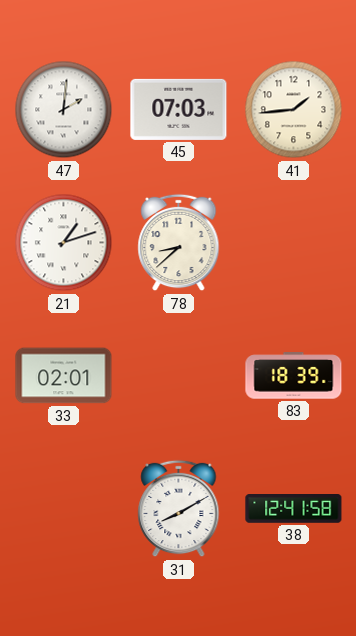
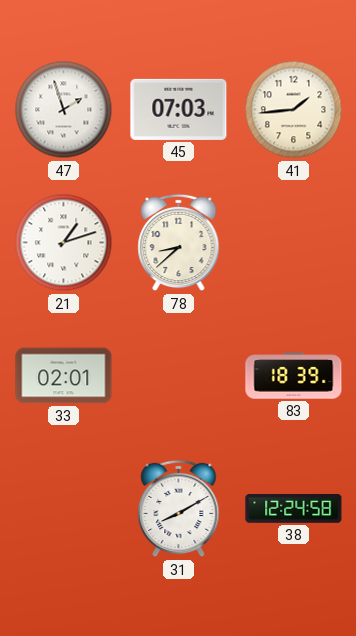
47: 2:01 -> 1:57 (64, 110)
38: 12:41 -> 12:24 (294, 509)
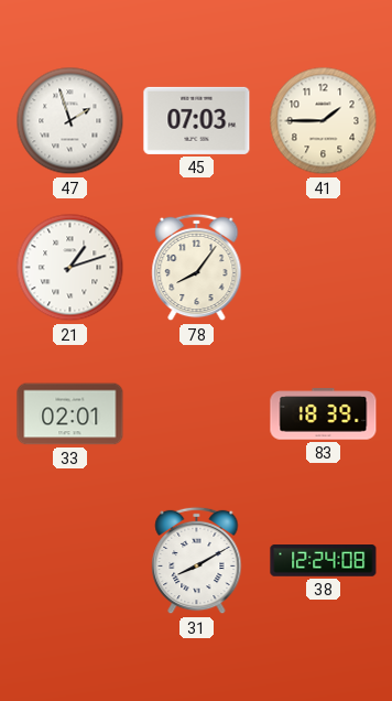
41: 1:44 -> 1:45 (324, 121)
78: 8:38 -> 8:06 (197, 268)
38: 12:24:58 -> 12:24:08 (324, 561)
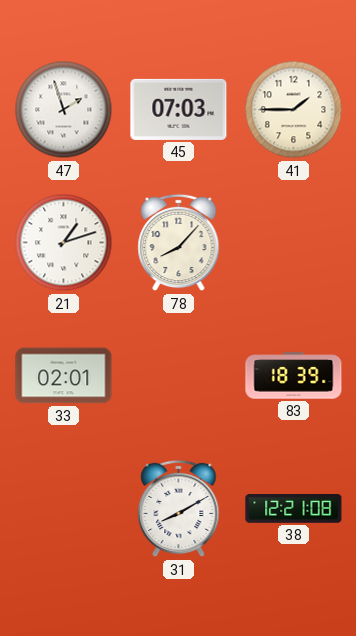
78: 8:06 -> 8:07 (179, 243)
38: 12:24 -> 12:21 (294, 509)
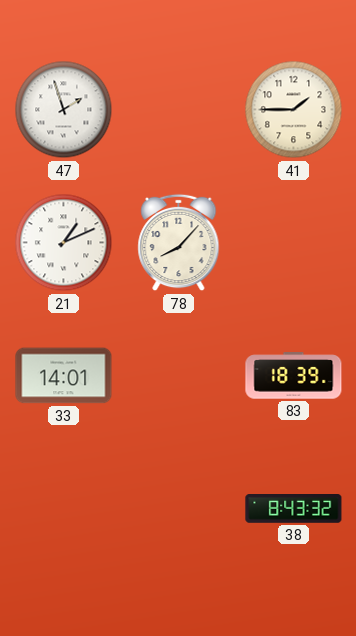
45: 07:03 -> none (179, 109)
21: 1:12 -> 1:11 (64, 243)
33: 02:01 -> 14:01 (64, 376)
31: 8:10 -> none (179, 509)
38: 12:21 -> 8:43 (294, 509)
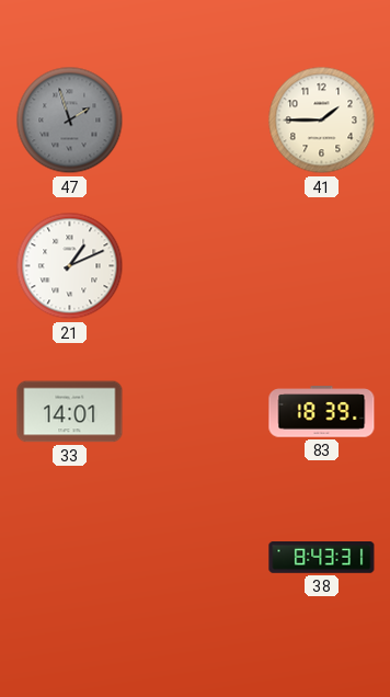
47 dial: white -> grey (70, 121)
78: 8:07 -> none (179, 243)
38: 8:43:32 -> 8:43:31 (322, 558)
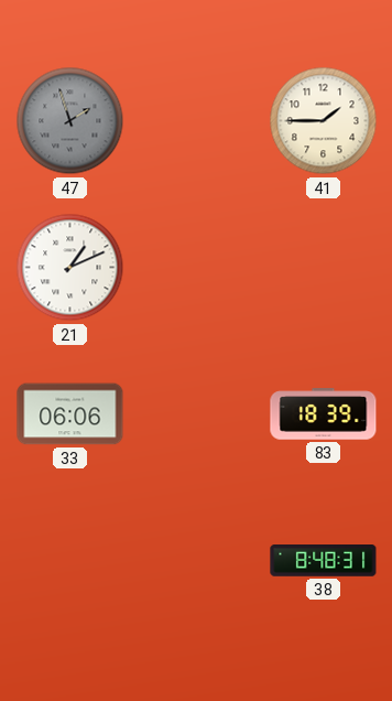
33: 14:01 -> 06:06 (70, 414)
38: 8:43 -> 8:48 (324, 561)
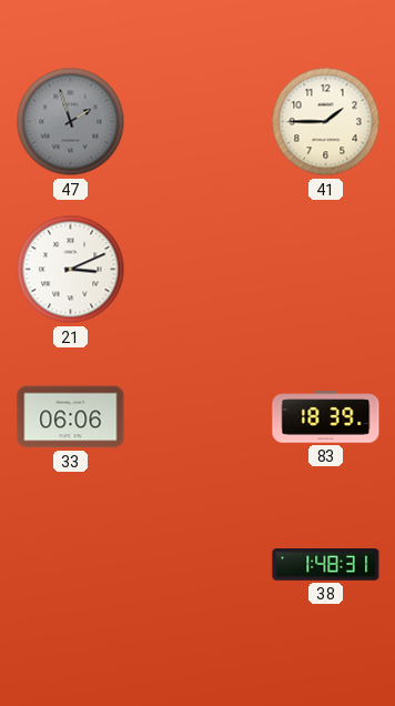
21: 1:11 -> 3:11 (71, 270)
38: 8:48 -> 1:48 (326, 565)
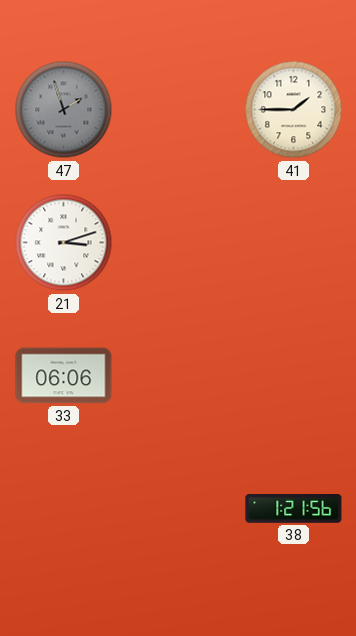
21: 3:11 -> 3:12 (64, 243)
83: 18:39 -> none (326, 417)
38: 1:48 -> 1:21 (294, 509)
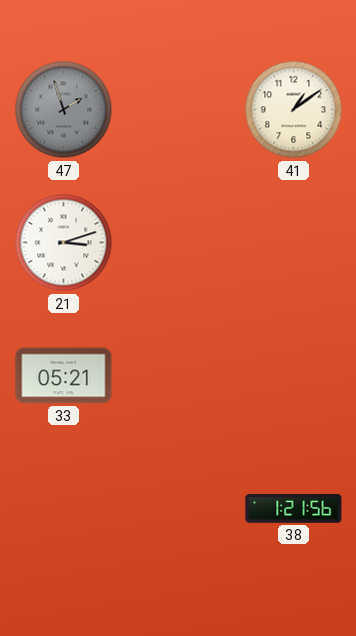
41: 1:45 -> 1:09 (294, 110)
33: 06:06 -> 05:21 (64, 376)
